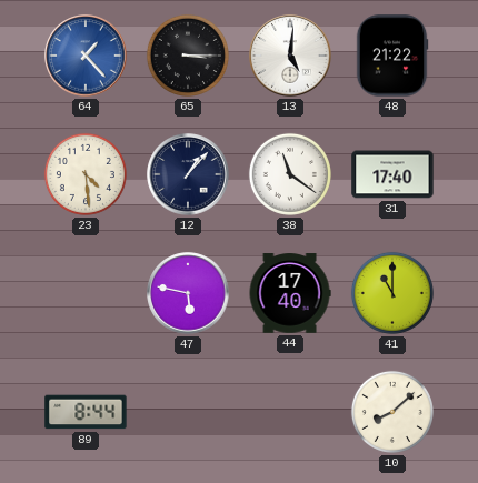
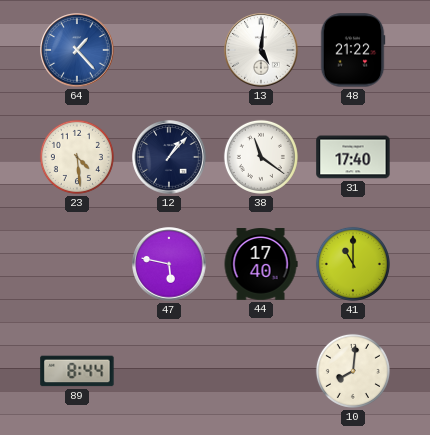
65: 3:15 -> none (188, 56)
10: 8:08 -> 8:01 (353, 371)
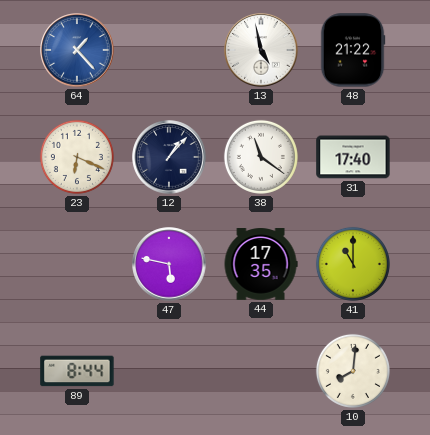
13: 5:01 -> 4:58 (261, 50)
23: 4:29 -> 6:19 (77, 157)
44: 17:40 -> 17:35 (261, 264)
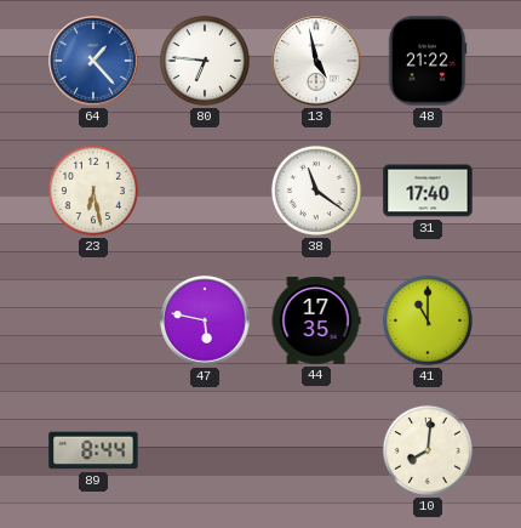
80: none -> 6:46 (205, 61)
23: 6:19 -> 6:28 (93, 191)
12: 1:07 -> none (169, 157)
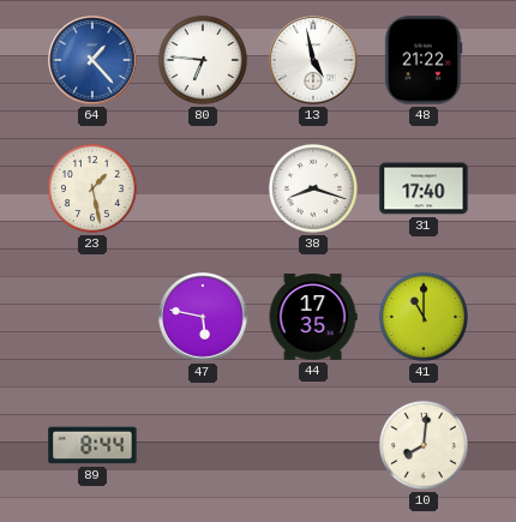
23: 6:28 -> 1:28 (92, 188)
38: 11:21 -> 8:18 (313, 188)
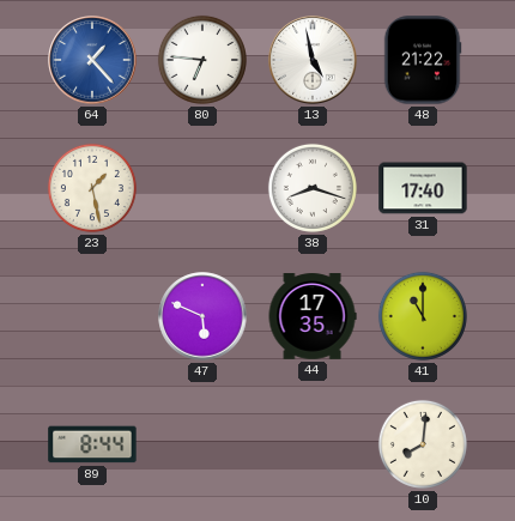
47: 5:47 -> 5:49 (202, 316)
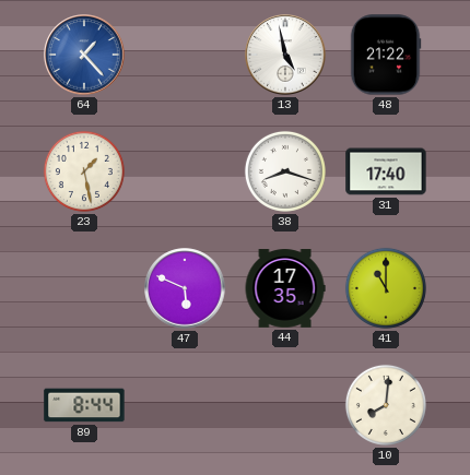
80: 6:46 -> none (202, 60)
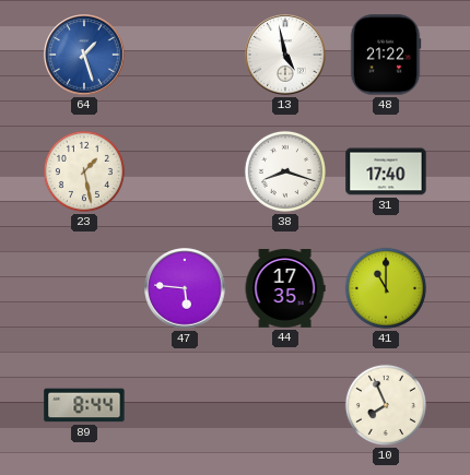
64: 1:23 -> 1:27 (84, 55)
47: 5:49 -> 5:46 (185, 288)
10: 8:01 -> 7:56 (386, 405)
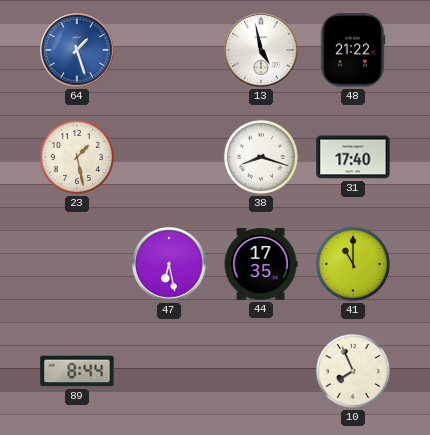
47: 5:46 -> 6:28 (169, 264)
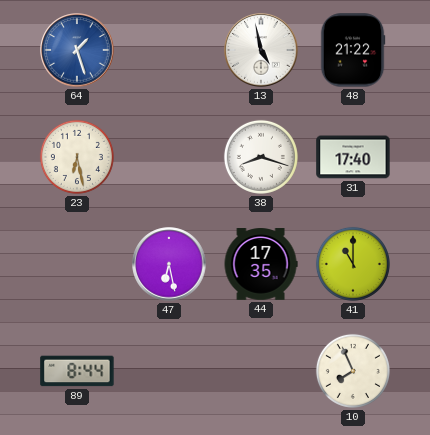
23: 1:28 -> 6:28 (77, 157)
